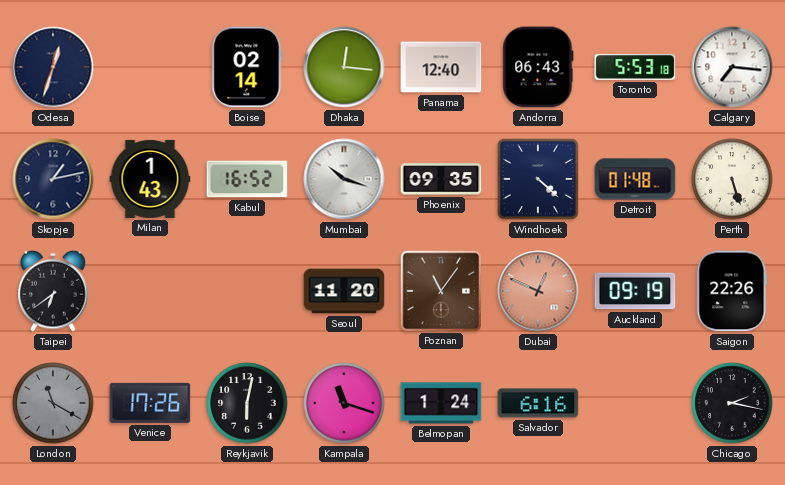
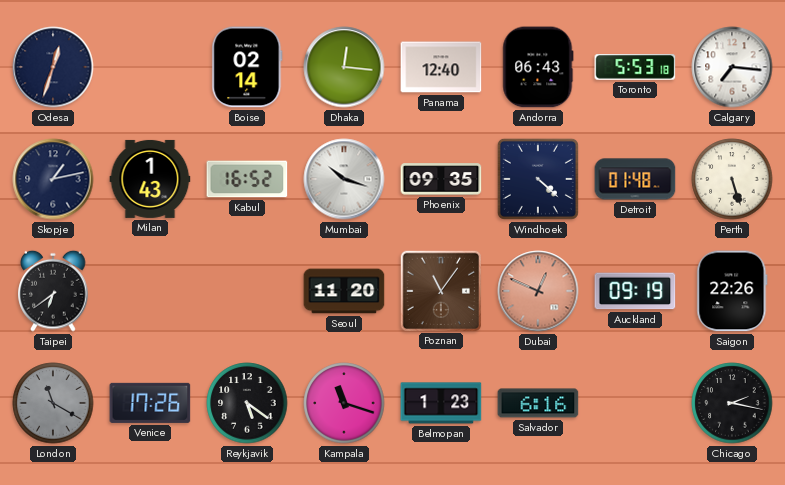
Reykjavik: 6:02 -> 5:21 (247, 403)
Belmopan: 1:24 -> 1:23 (441, 403)
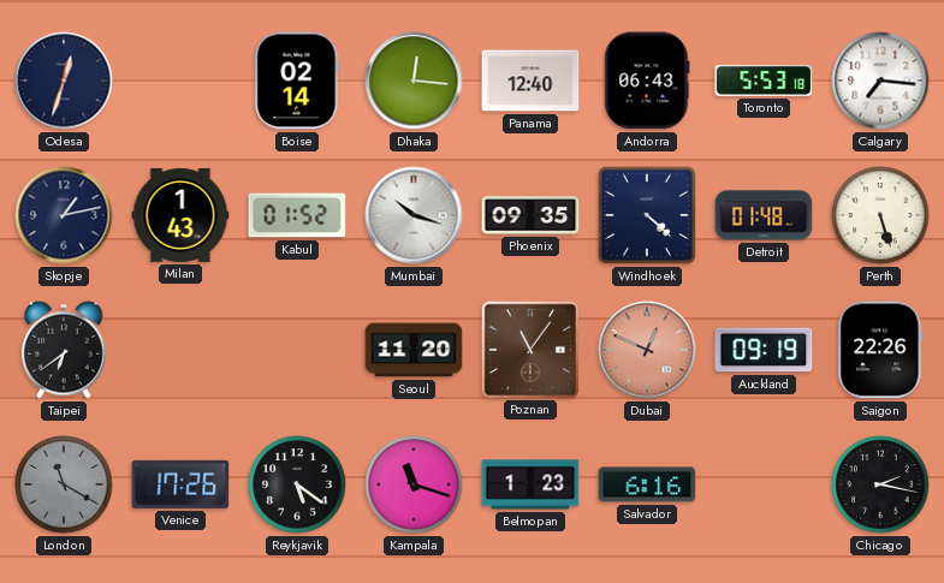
Kabul: 16:52 -> 01:52 (297, 215)
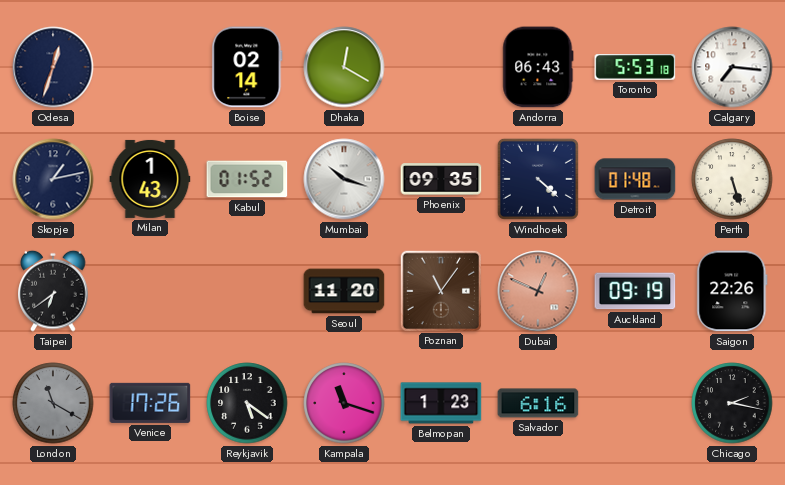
Dhaka: 12:16 -> 12:20 (344, 67)
Panama: 12:40 -> none (530, 81)
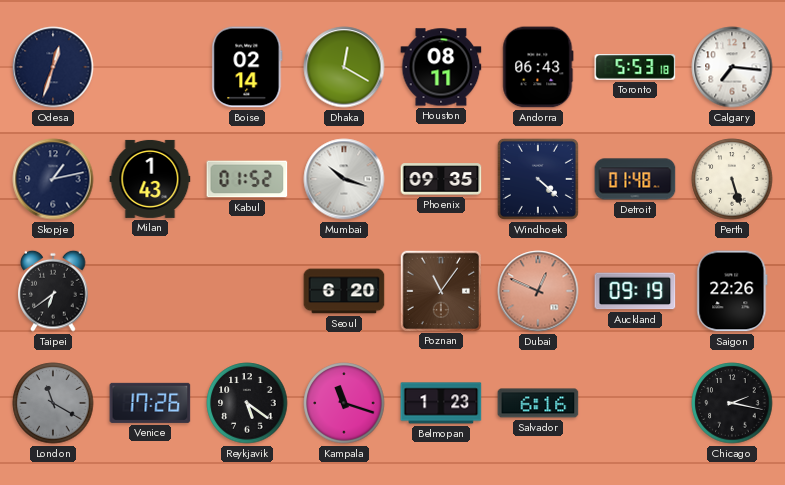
Houston: none -> 08:11 (441, 67)
Seoul: 11:20 -> 6:20 (344, 291)
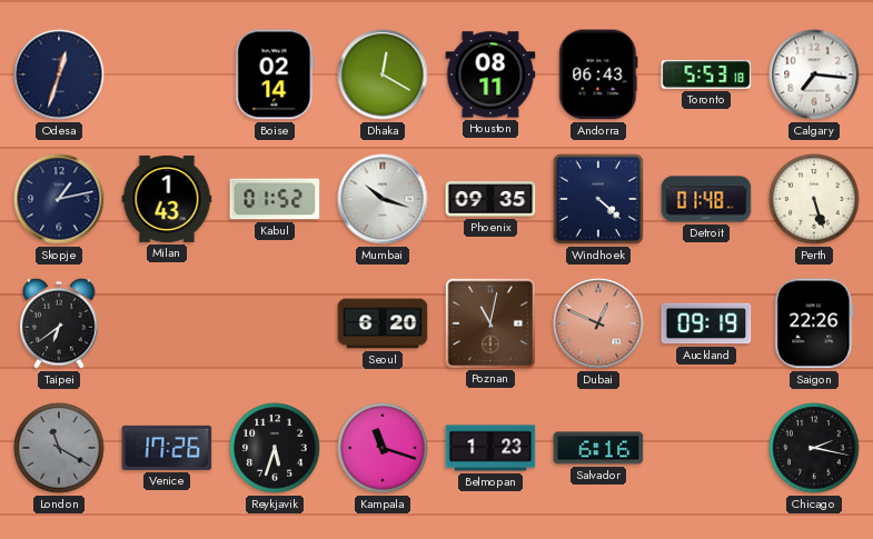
Poznan: 11:06 -> 11:02 (489, 322)
Reykjavik: 5:21 -> 5:33 (275, 448)
